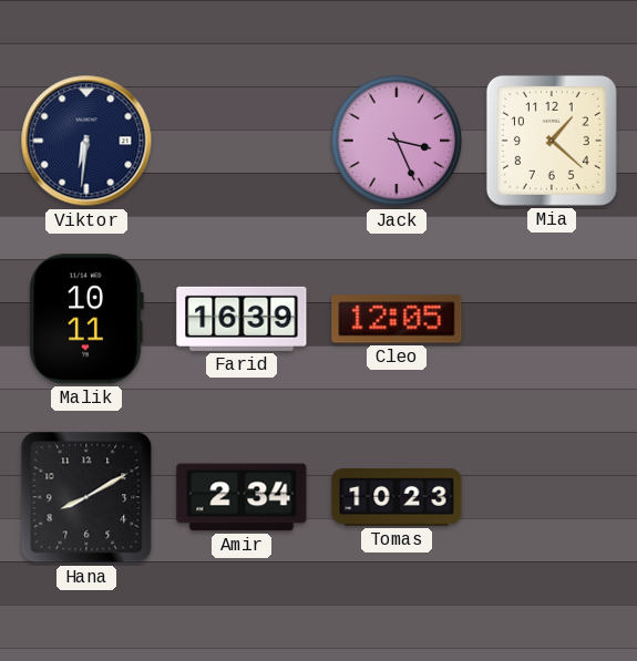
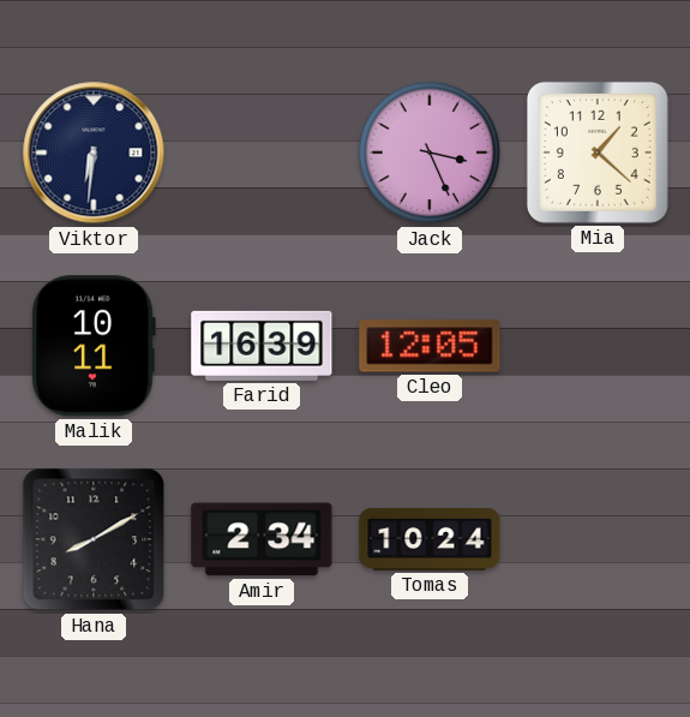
Tomas: 10:23 -> 10:24 (430, 540)
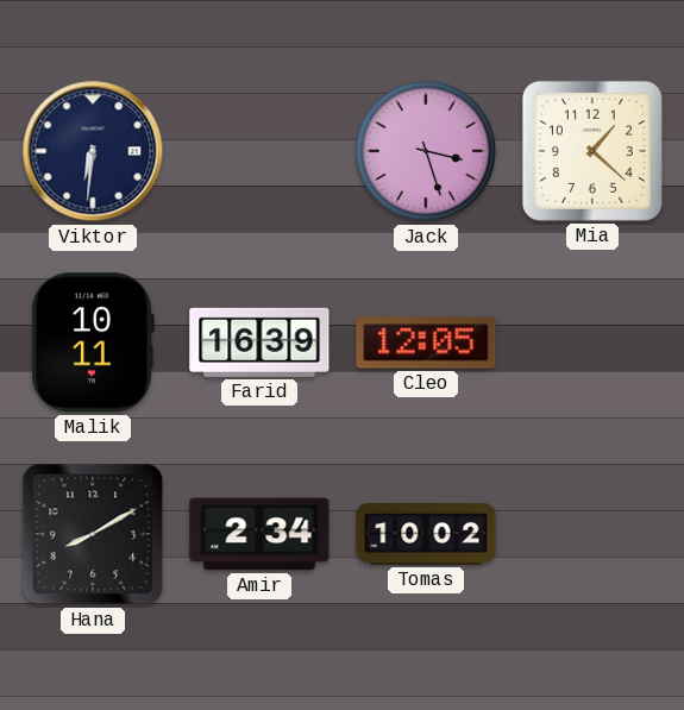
Jack: 3:26 -> 3:27 (426, 151)
Tomas: 10:24 -> 10:02 (426, 535)
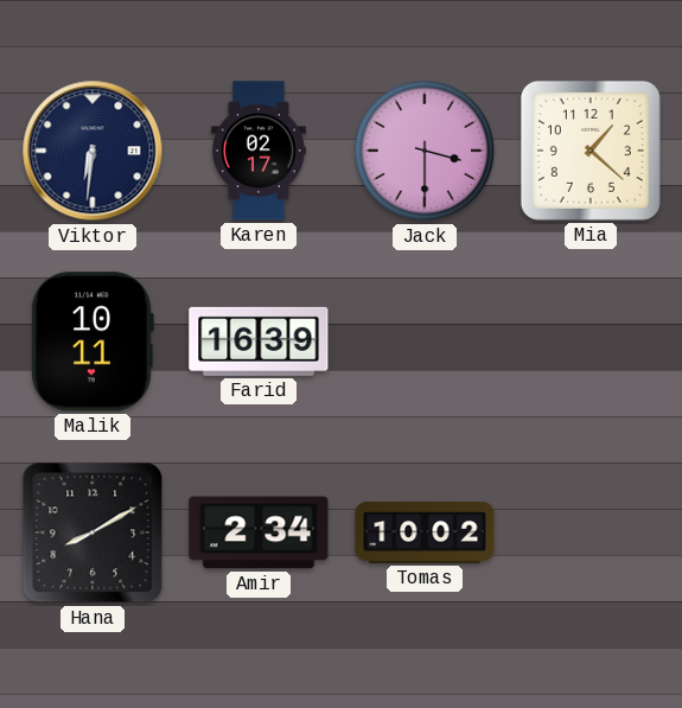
Karen: none -> 02:17 (259, 151)
Jack: 3:27 -> 3:30 (425, 151)
Cleo: 12:05 -> none (426, 343)
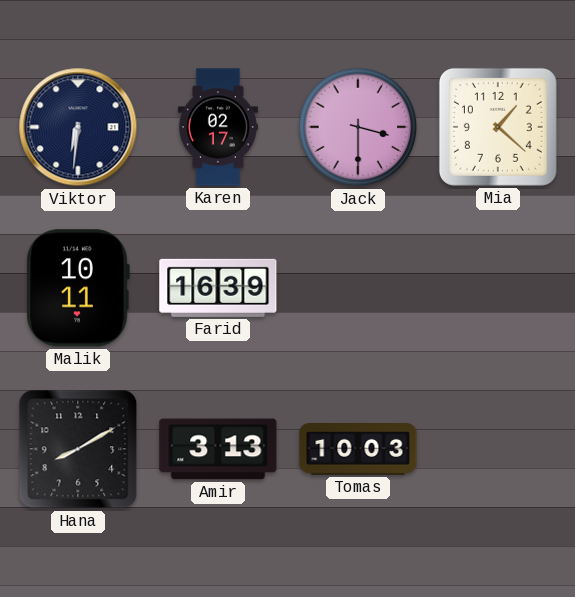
Amir: 2:34 -> 3:13 (218, 449)
Tomas: 10:02 -> 10:03 (358, 450)
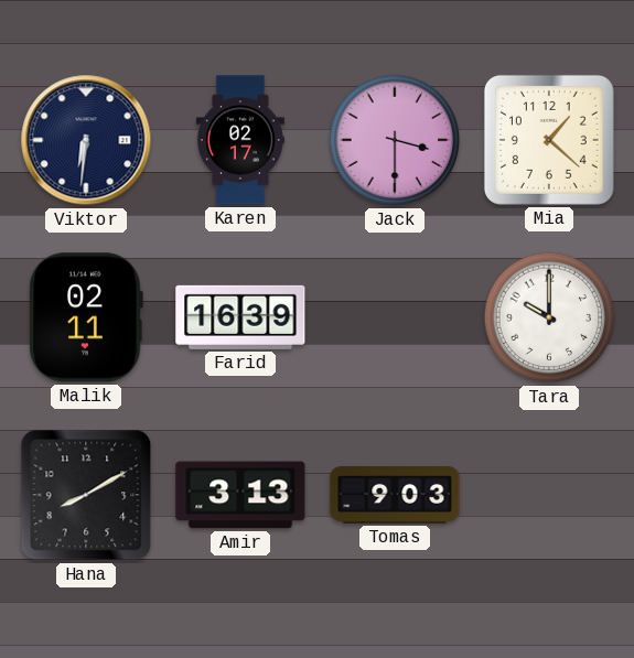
Malik: 10:11 -> 02:11 (86, 317)
Tara: none -> 10:00 (549, 317)
Tomas: 10:03 -> 9:03 (395, 496)
